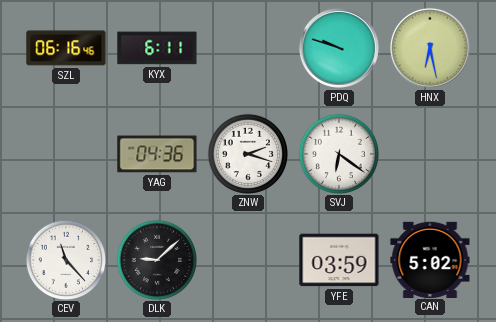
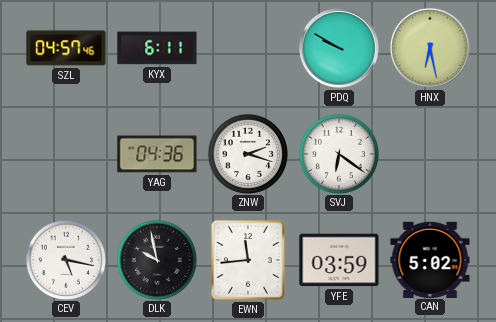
SZL: 06:16 -> 04:57 (66, 48)
PDQ: 9:48 -> 9:50 (339, 48)
CEV: 11:23 -> 5:17 (65, 259)
DLK: 9:08 -> 9:58 (156, 259)
EWN: none -> 11:44 (248, 260)
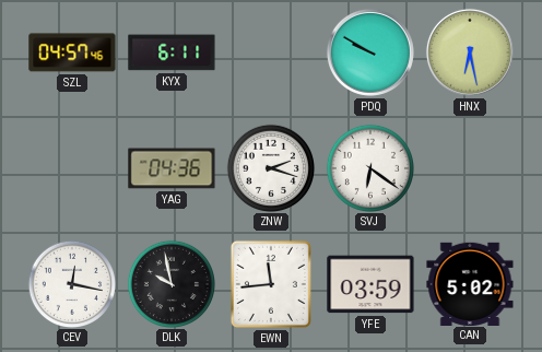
CEV: 5:17 -> 12:17 (71, 283)
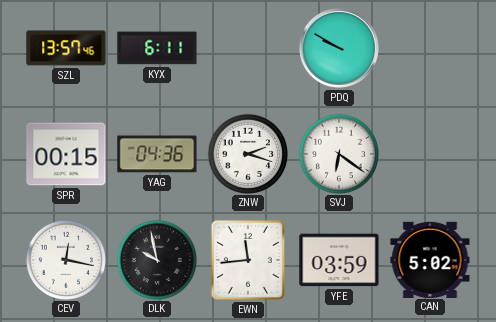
SZL: 04:57 -> 13:57 (66, 48)
HNX: 6:28 -> none (470, 52)
SPR: none -> 00:15 (66, 154)
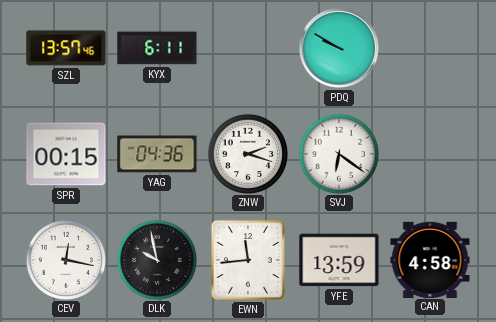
YFE: 03:59 -> 13:59 (339, 260)
CAN: 5:02 -> 4:58 (430, 259)
